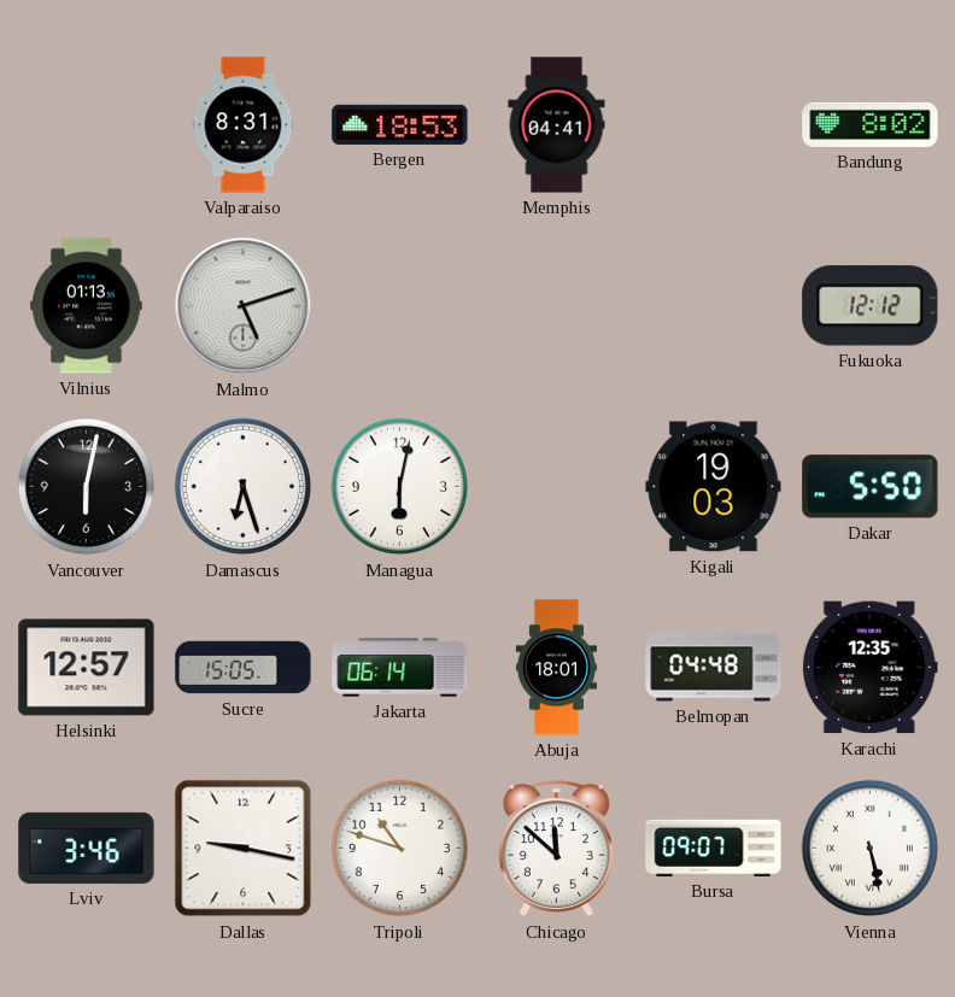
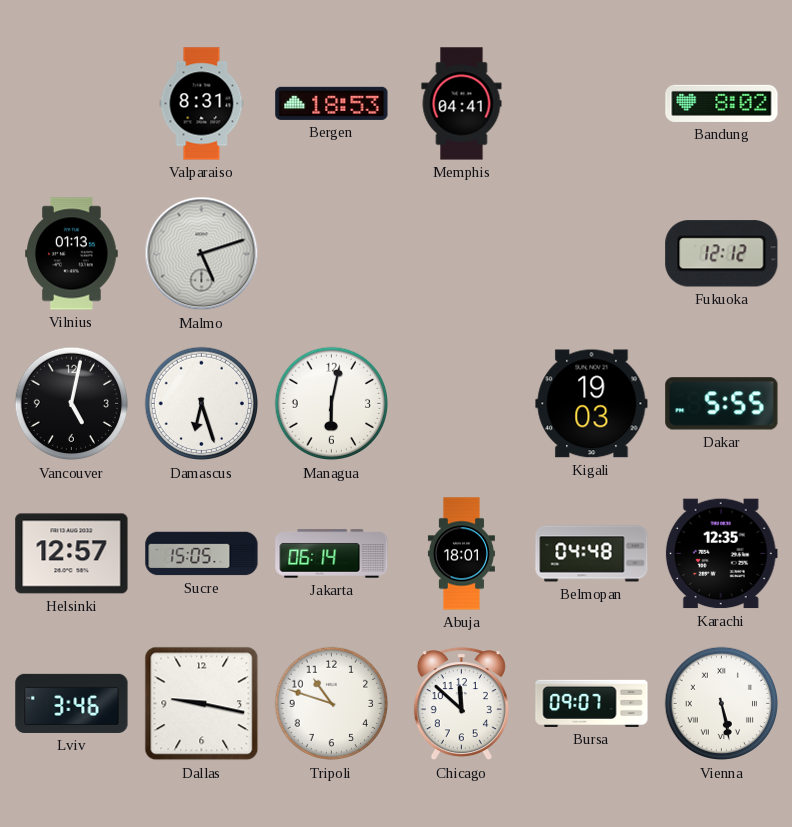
Vancouver: 6:02 -> 5:02 (72, 404)
Dakar: 5:50 -> 5:55 (722, 404)
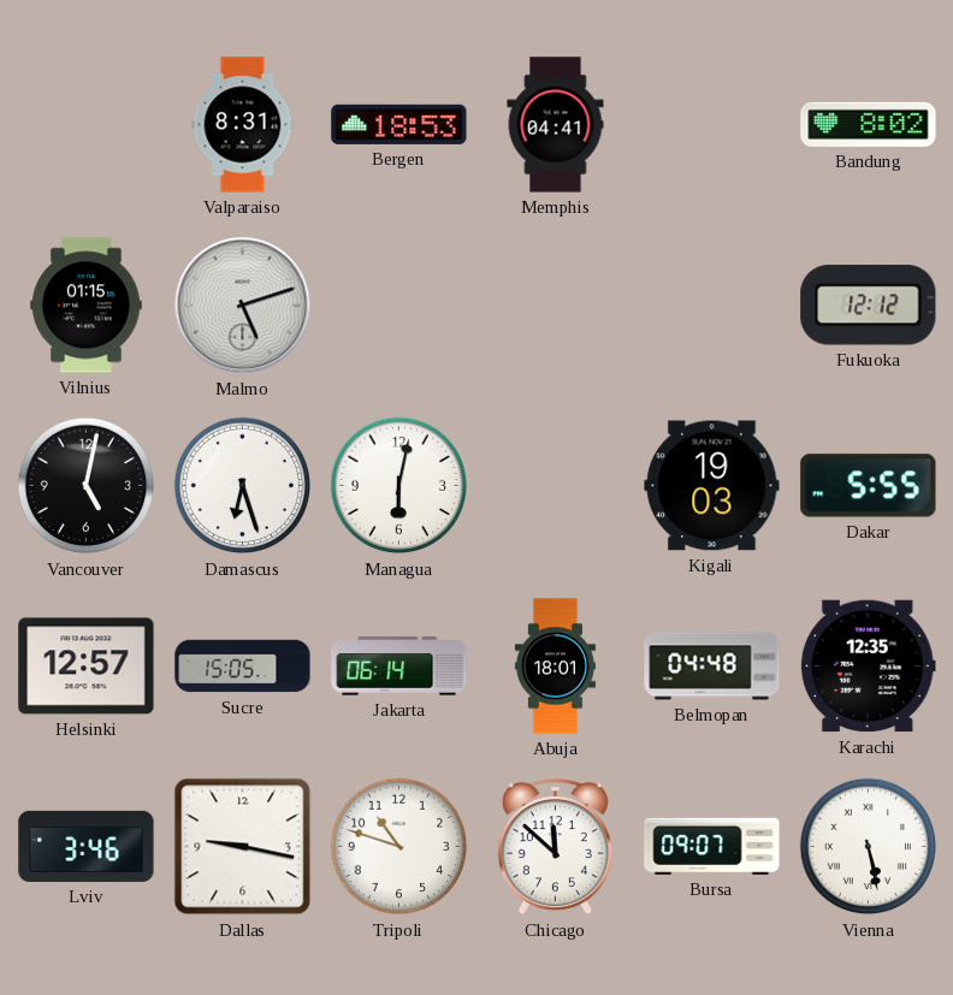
Vilnius: 01:13 -> 01:15 (87, 306)
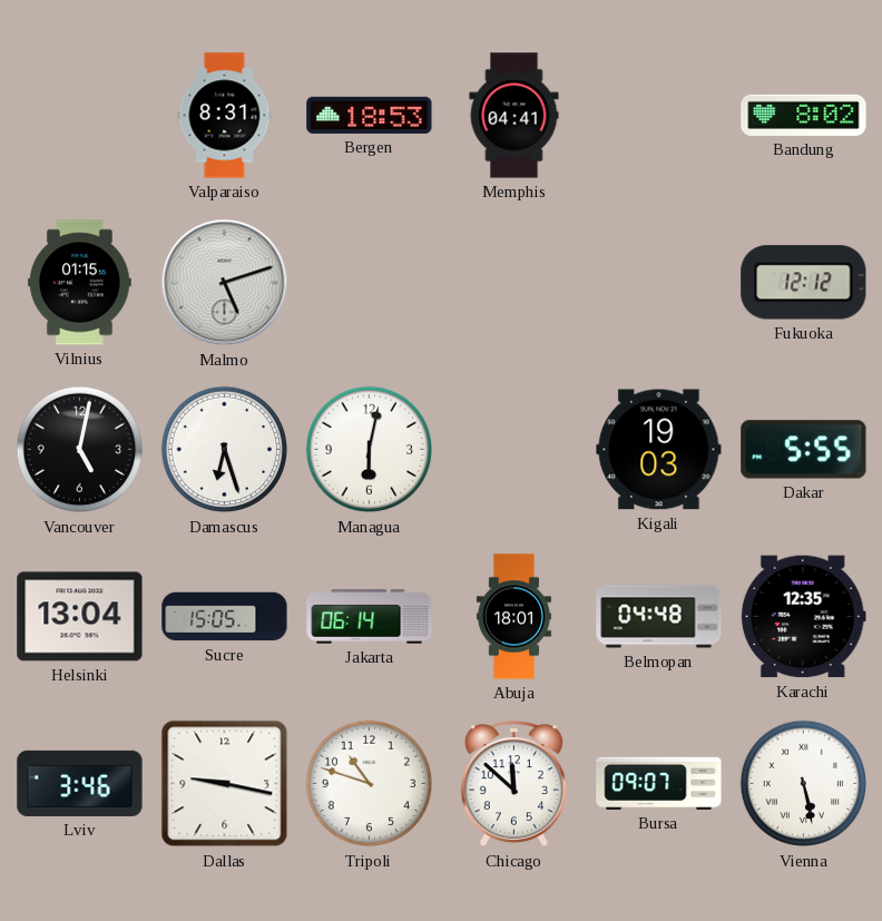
Helsinki: 12:57 -> 13:04 (80, 617)
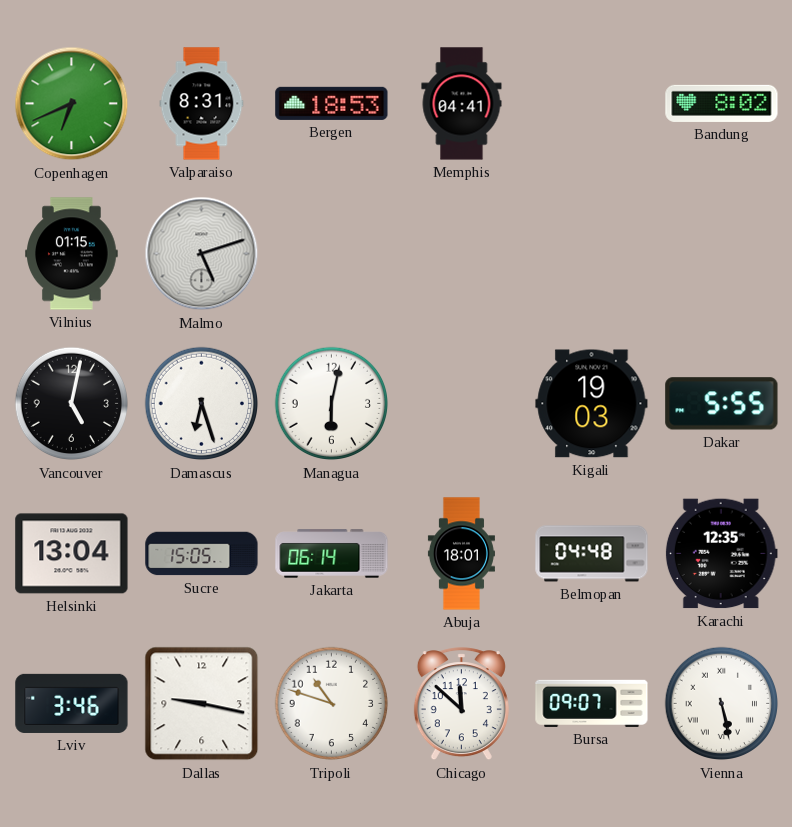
Copenhagen: none -> 6:41 (72, 104)
Fukuoka: 12:12 -> none (804, 283)
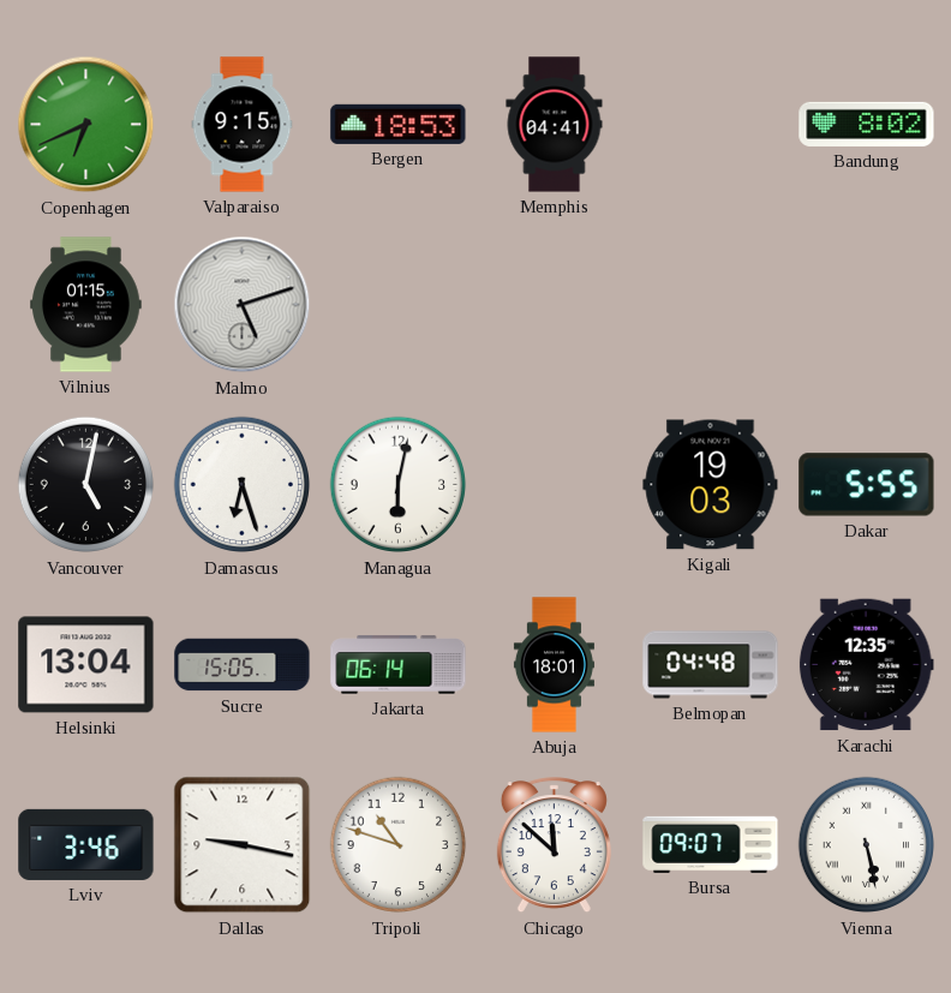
Valparaiso: 8:31 -> 9:15 (243, 125)
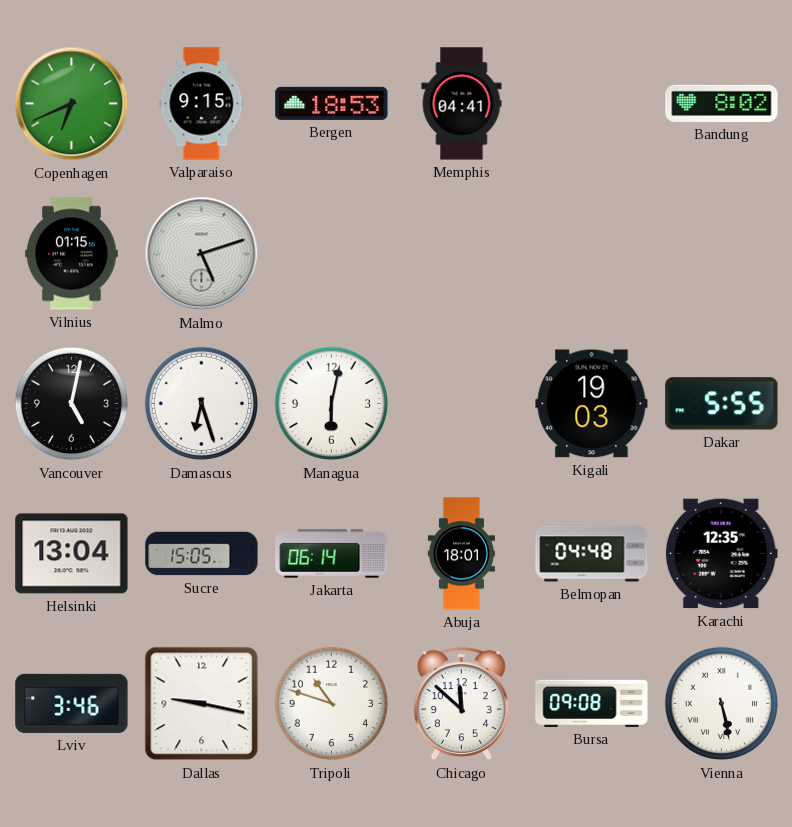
Bursa: 09:07 -> 09:08 (592, 703)
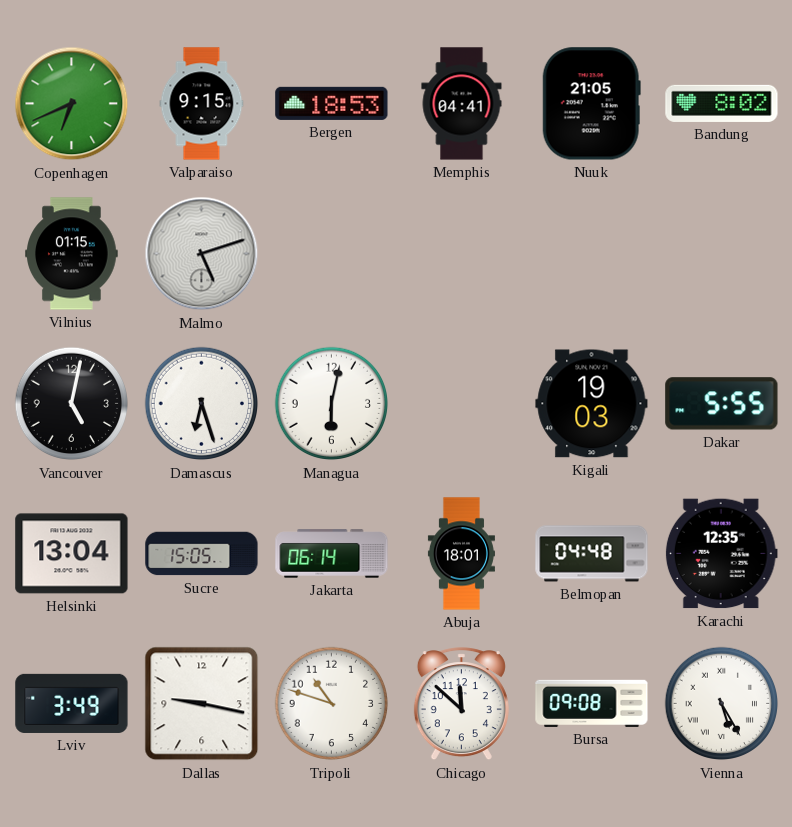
Nuuk: none -> 21:05 (591, 104)
Lviv: 3:46 -> 3:49 (72, 703)
Vienna: 5:28 -> 5:25 (722, 704)
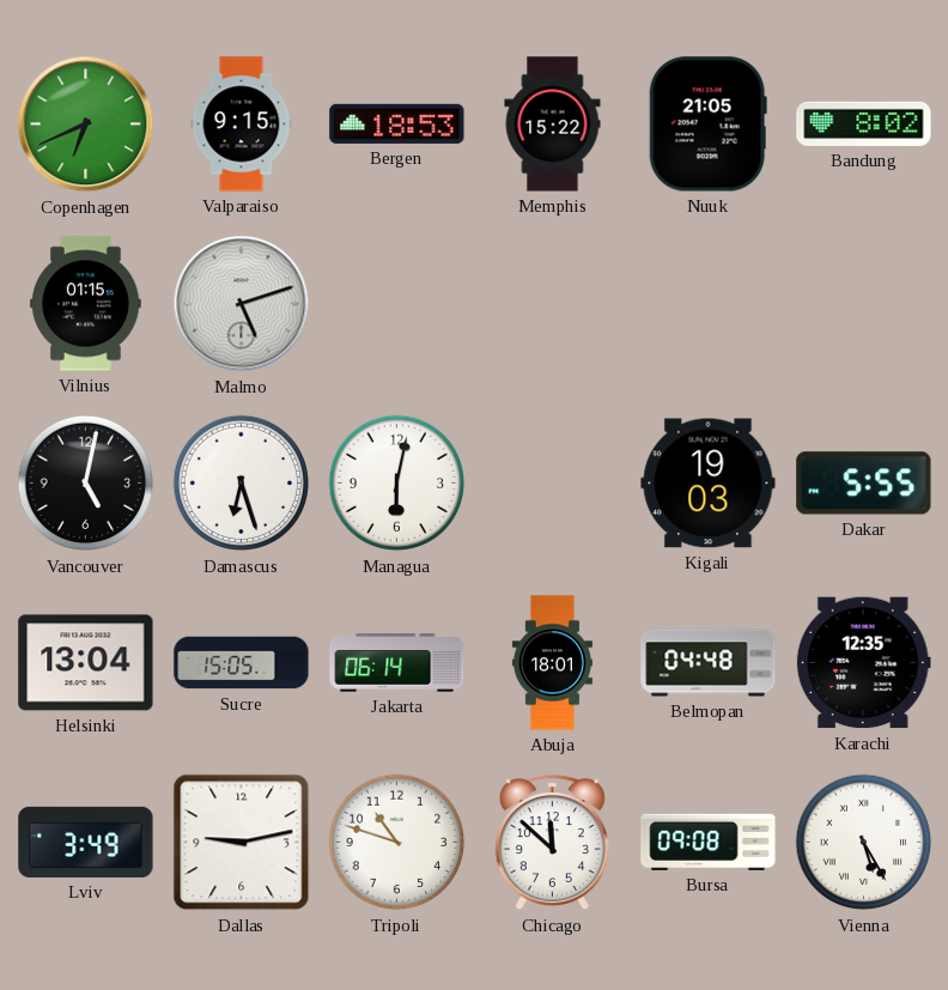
Memphis: 04:41 -> 15:22 (553, 124)
Dallas: 9:17 -> 9:13 (242, 843)
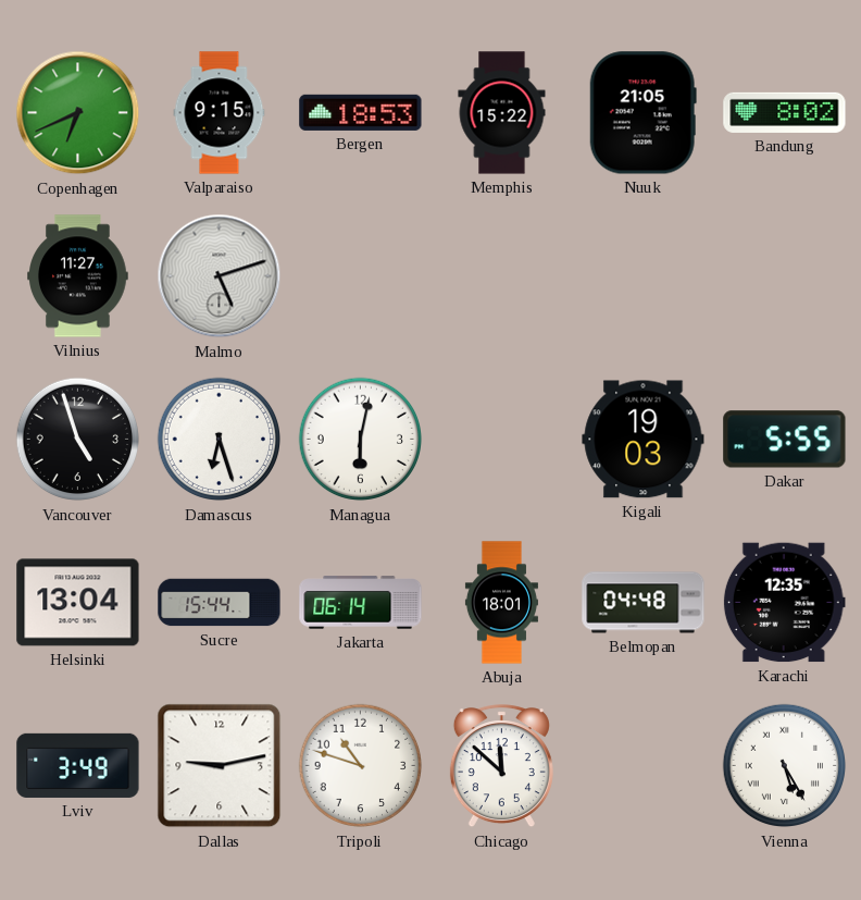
Vilnius: 01:15 -> 11:27 (78, 276)
Vancouver: 5:02 -> 4:57 (78, 440)
Sucre: 15:05 -> 15:44 (220, 603)
Bursa: 09:08 -> none (709, 842)
